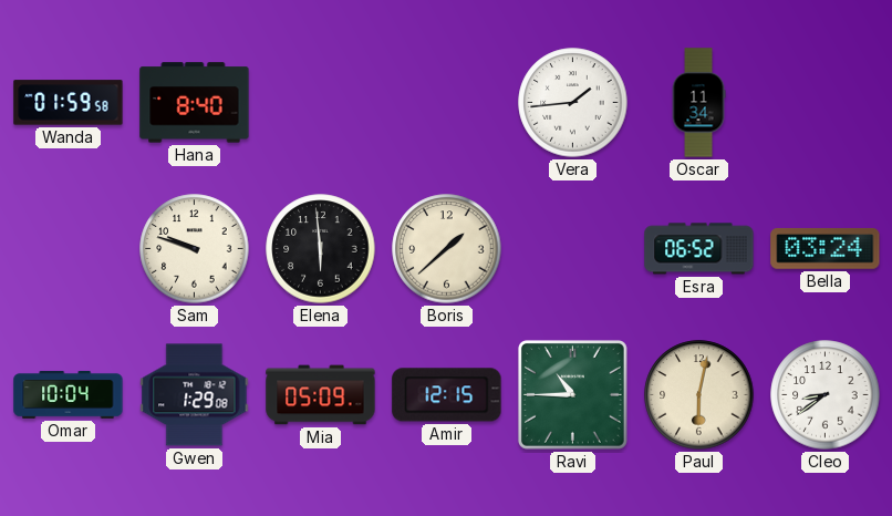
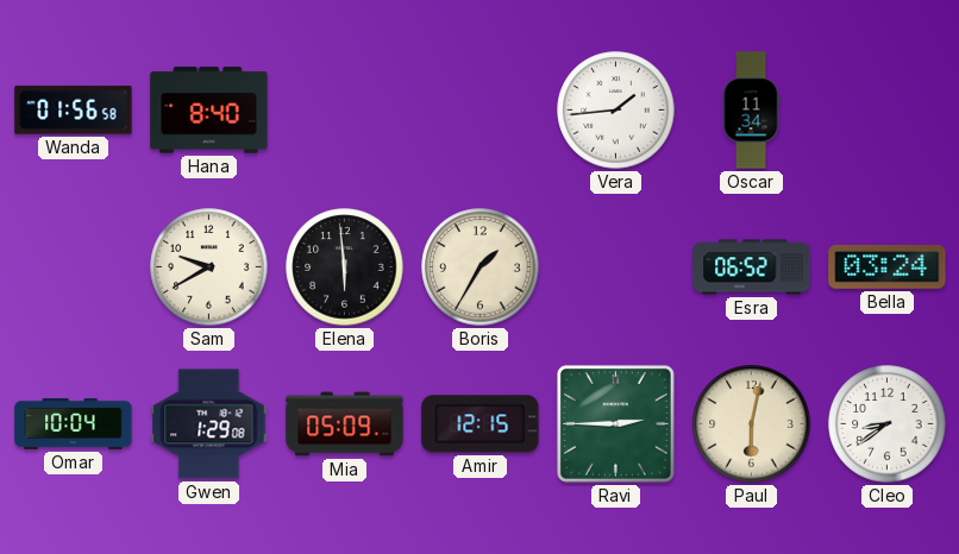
Wanda: 01:59 -> 01:56 (74, 111)
Sam: 9:48 -> 9:40 (209, 267)
Boris: 1:38 -> 1:35 (481, 267)
Ravi: 10:45 -> 2:45 (615, 423)
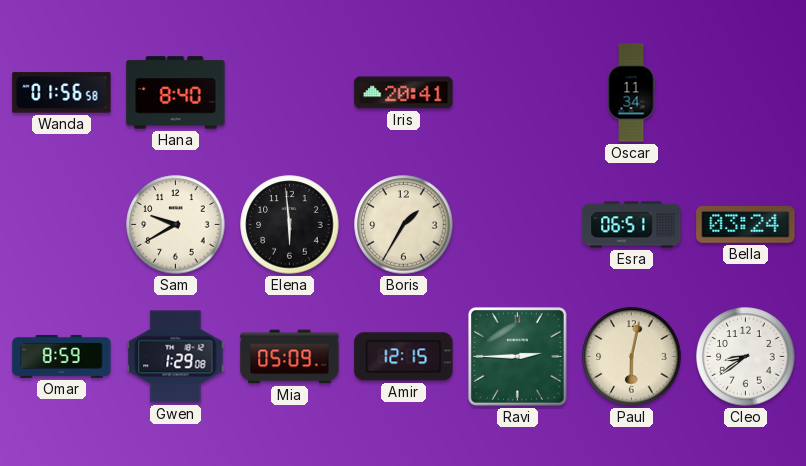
Iris: none -> 20:41 (404, 93)
Vera: 1:44 -> none (616, 111)
Esra: 06:52 -> 06:51 (632, 225)
Omar: 10:04 -> 8:59 (62, 356)
